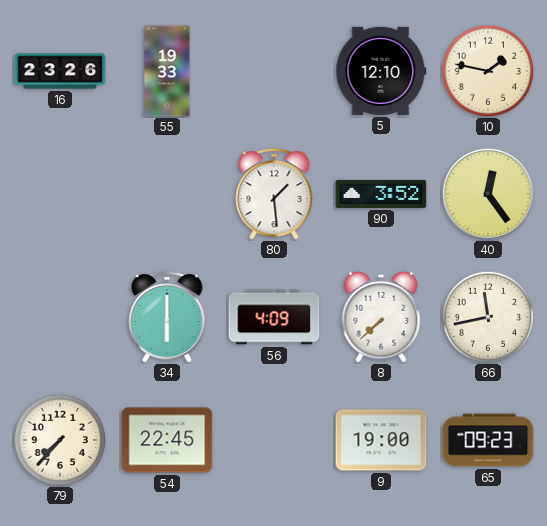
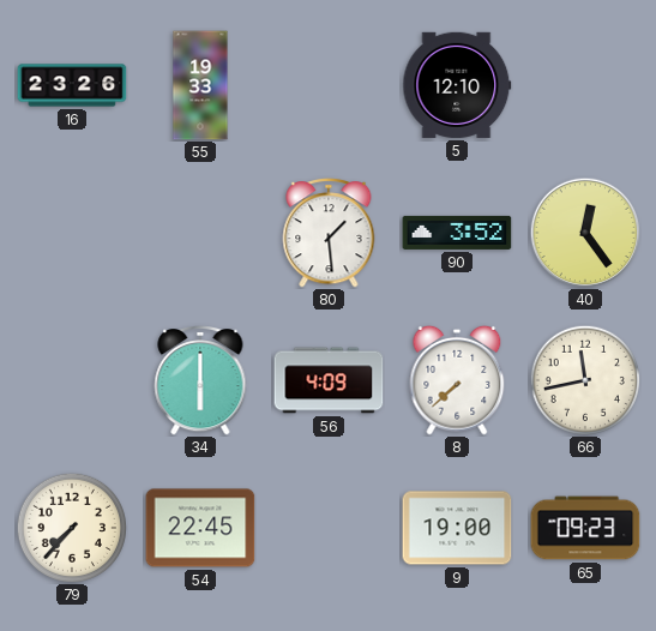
10: 1:47 -> none (487, 70)
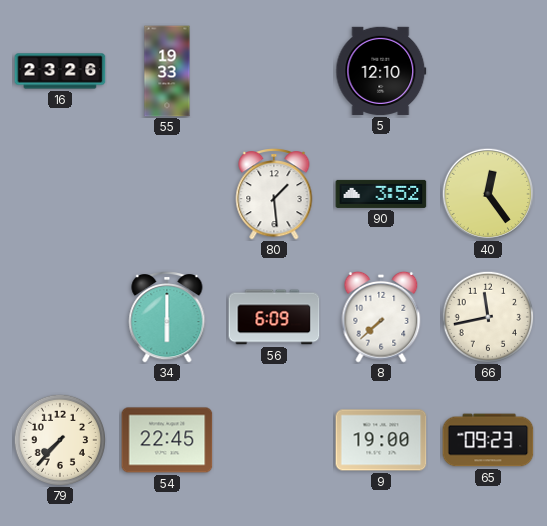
56: 4:09 -> 6:09 (274, 317)
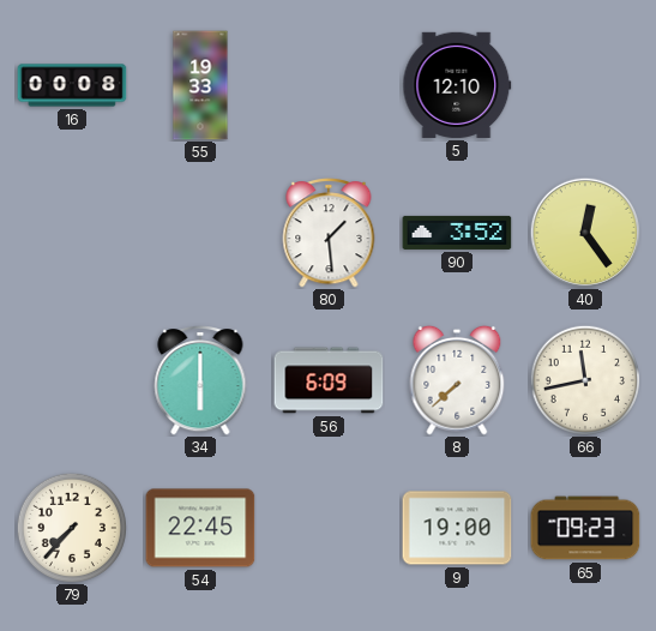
16: 23:26 -> 00:08 (72, 85)
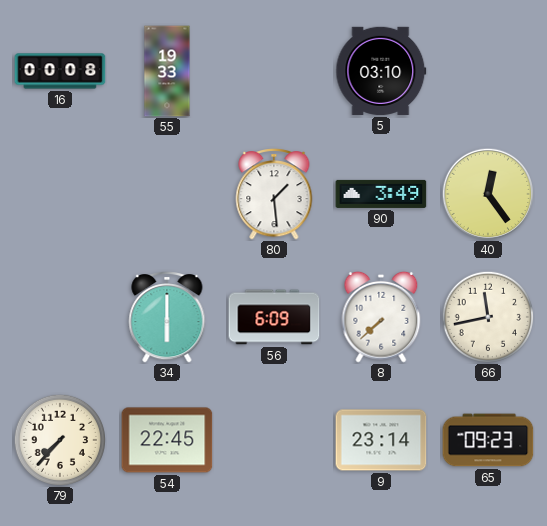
5: 12:10 -> 03:10 (381, 71)
90: 3:52 -> 3:49 (381, 194)
9: 19:00 -> 23:14 (381, 440)
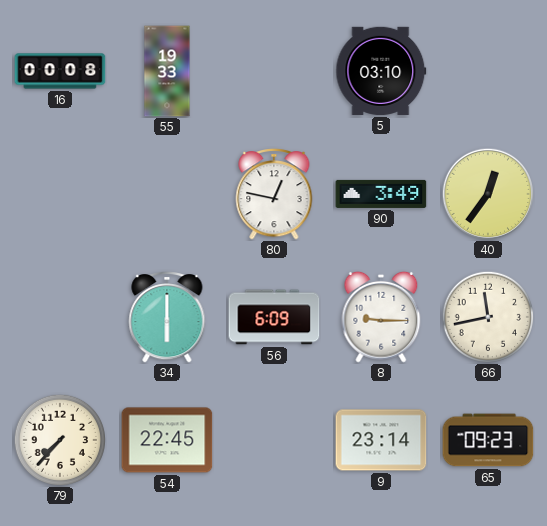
80: 1:29 -> 12:47 (274, 195)
40: 12:24 -> 12:36 (488, 194)
8: 7:38 -> 9:15 (381, 317)
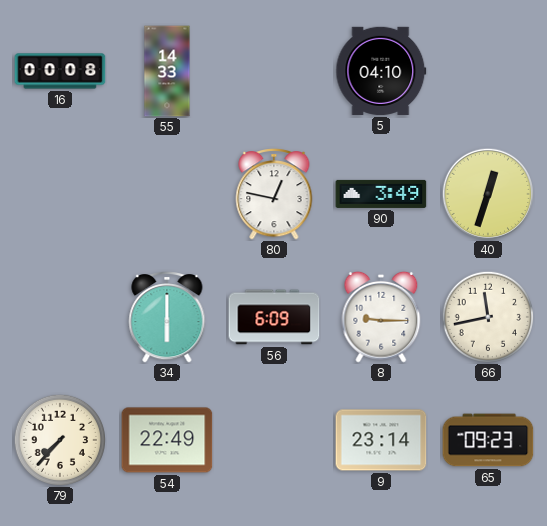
55: 19:33 -> 14:33 (167, 71)
5: 03:10 -> 04:10 (381, 71)
40: 12:36 -> 12:33 (488, 194)
54: 22:45 -> 22:49 (167, 440)
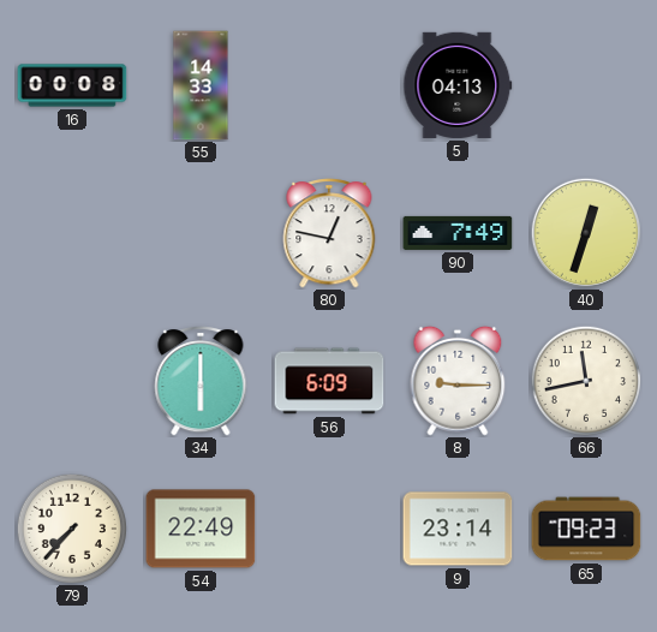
5: 04:10 -> 04:13 (458, 85)
90: 3:49 -> 7:49 (458, 233)
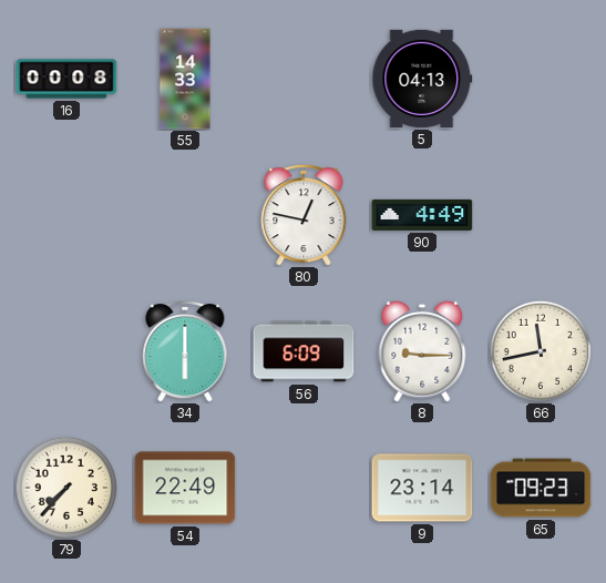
90: 7:49 -> 4:49 (422, 215)
40: 12:33 -> none (586, 233)
